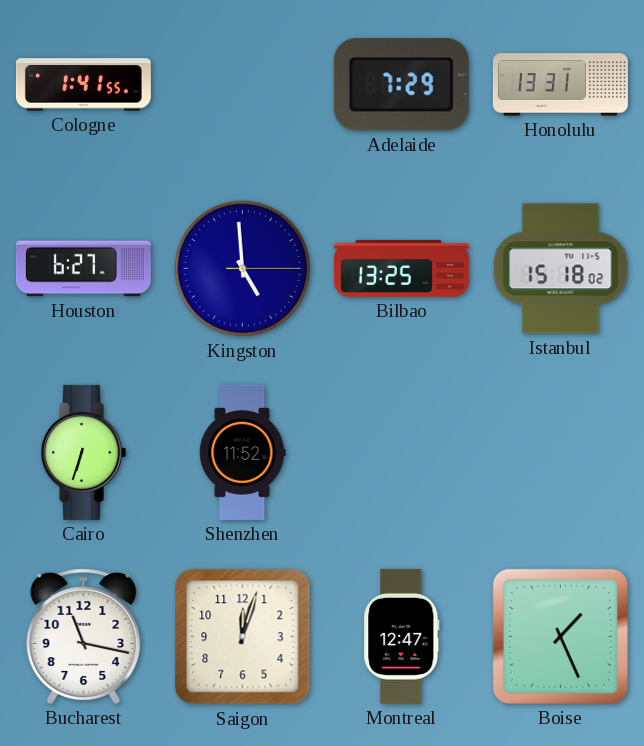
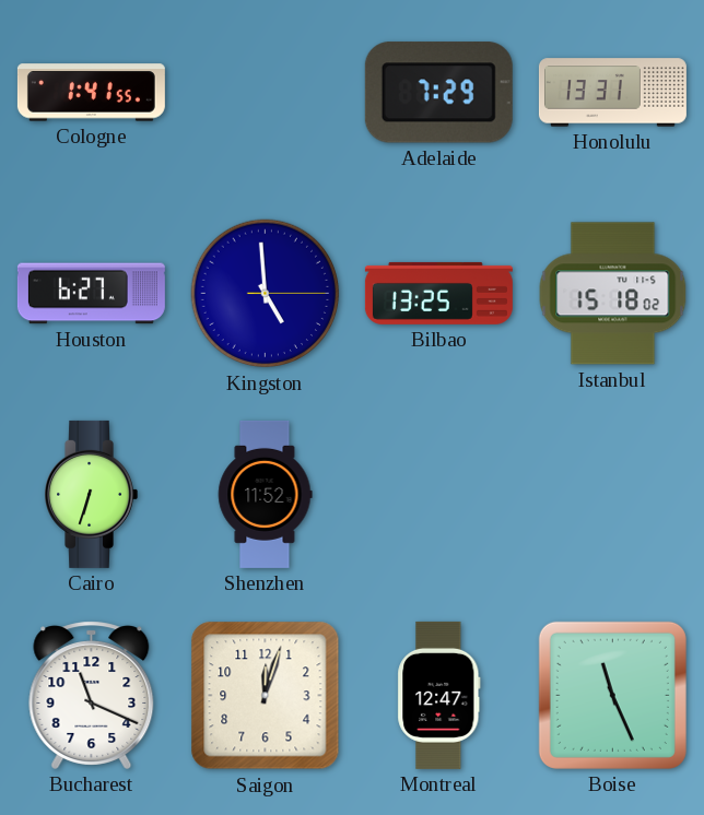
Bucharest: 11:17 -> 11:19 (92, 695)
Boise: 1:26 -> 11:26 (612, 695)
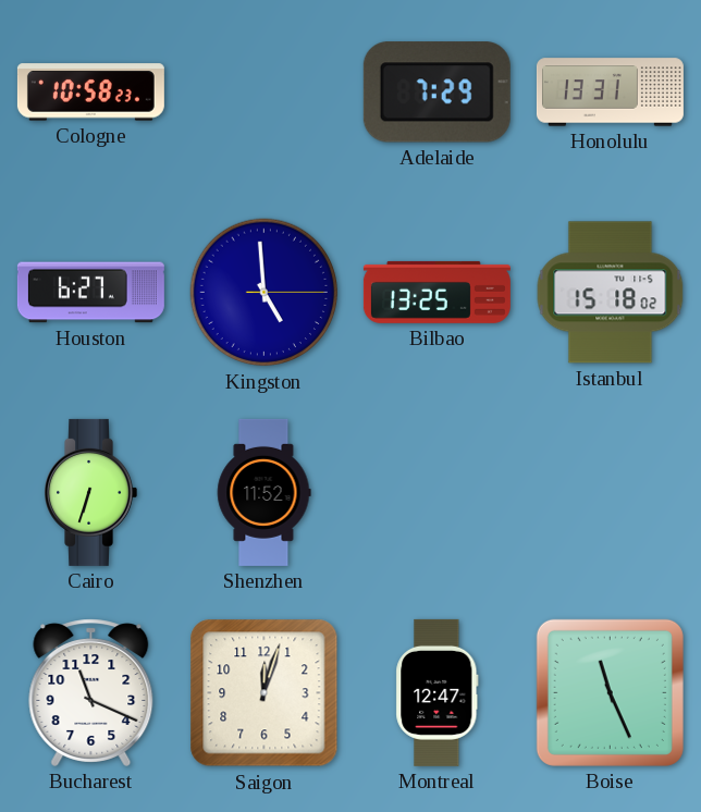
Cologne: 1:41 -> 10:58 (90, 93)
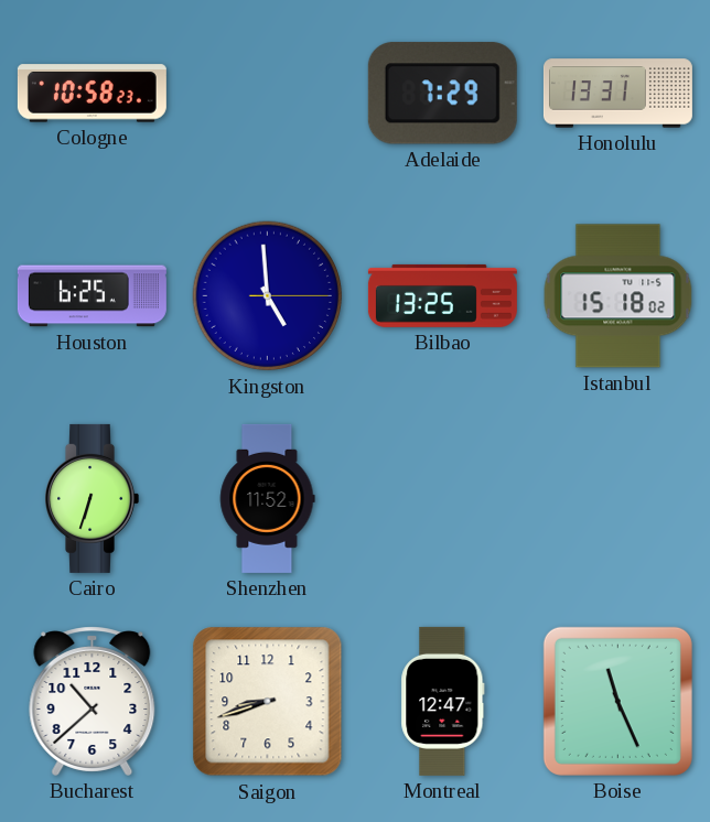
Houston: 6:27 -> 6:25 (92, 296)
Bucharest: 11:19 -> 10:38 (93, 701)
Saigon: 12:03 -> 8:42 (268, 702)
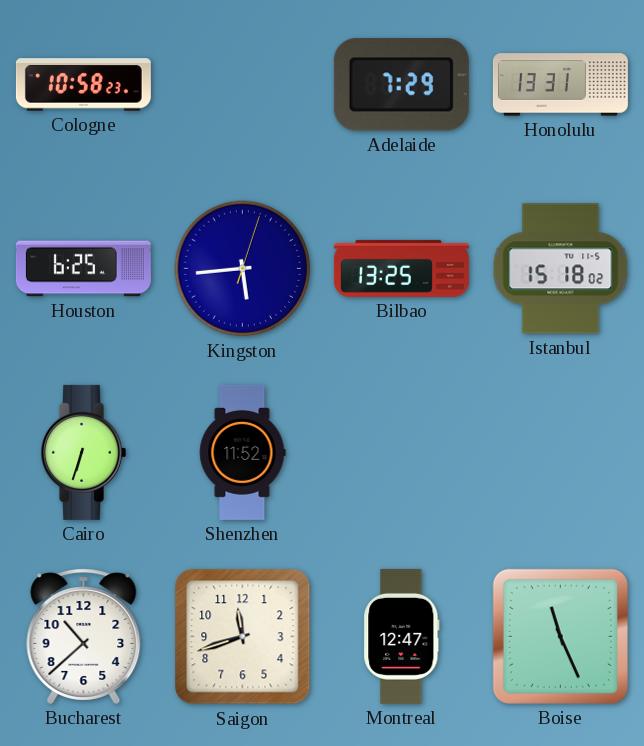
Kingston: 4:59 -> 5:44 (243, 269)
Saigon: 8:42 -> 11:42 (243, 637)
